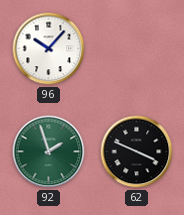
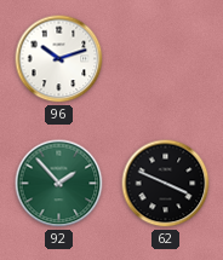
96: 10:07 -> 10:12 (59, 59)
92: 1:57 -> 1:53 (59, 184)
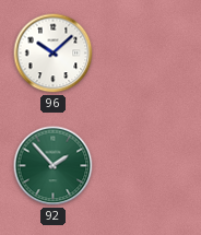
96: 10:12 -> 10:08 (54, 54)
62: 3:49 -> none (166, 184)
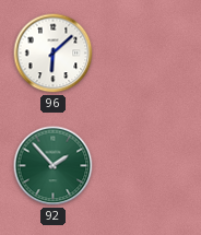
96: 10:08 -> 6:08 (54, 54)
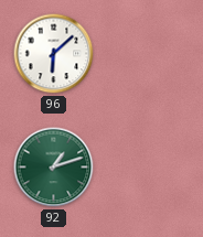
92: 1:53 -> 1:12 (54, 168)
